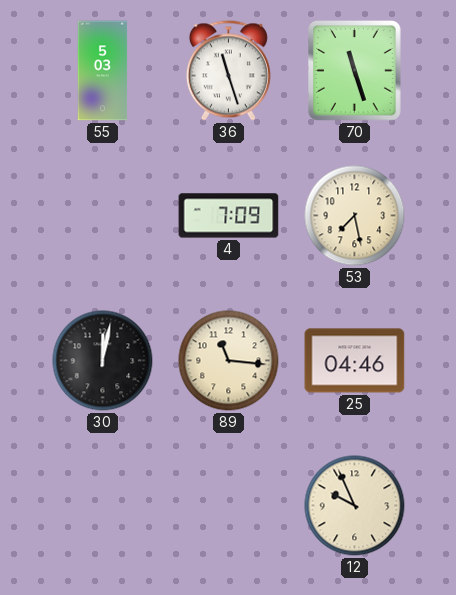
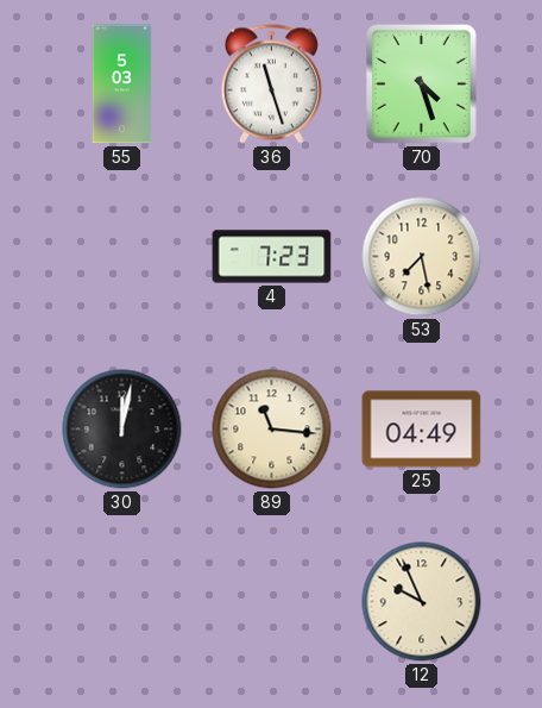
70: 11:27 -> 4:27 (422, 84)
4: 7:09 -> 7:23 (272, 257)
25: 04:46 -> 04:49 (422, 430)
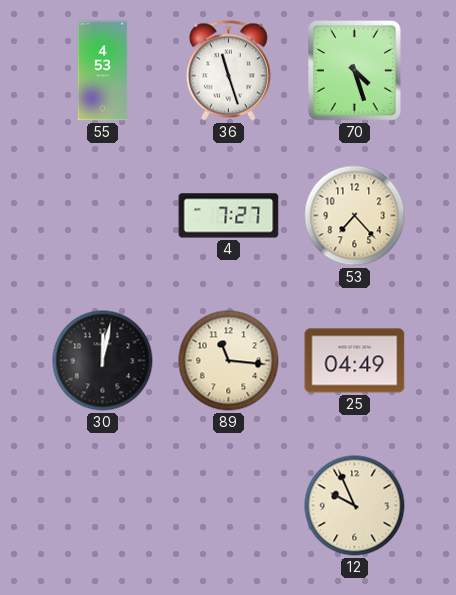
55: 5:03 -> 4:53 (103, 71)
4: 7:23 -> 7:27 (229, 216)
53: 7:28 -> 7:23 (355, 216)
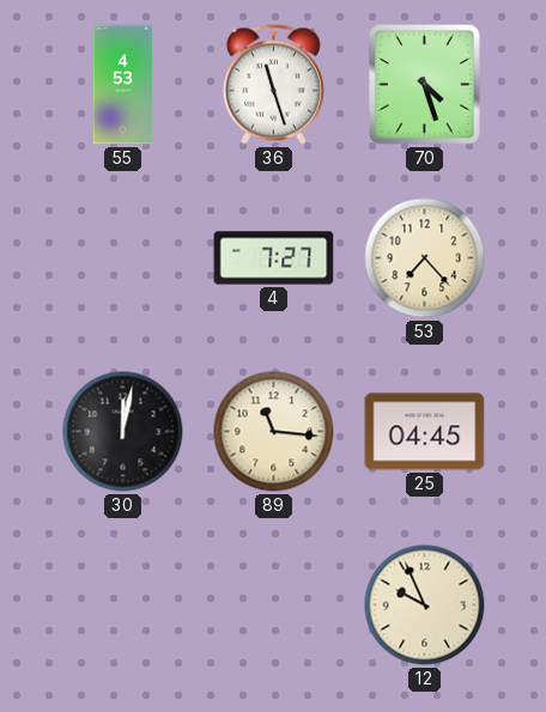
25: 04:49 -> 04:45 (425, 432)
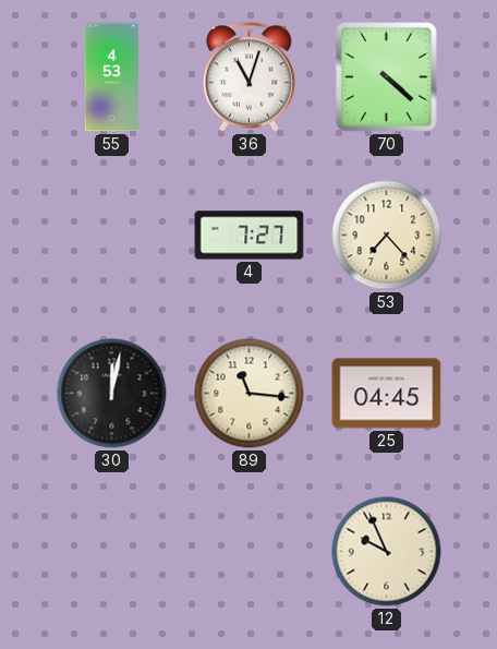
36: 11:27 -> 11:03 (248, 77)
70: 4:27 -> 4:22 (387, 77)
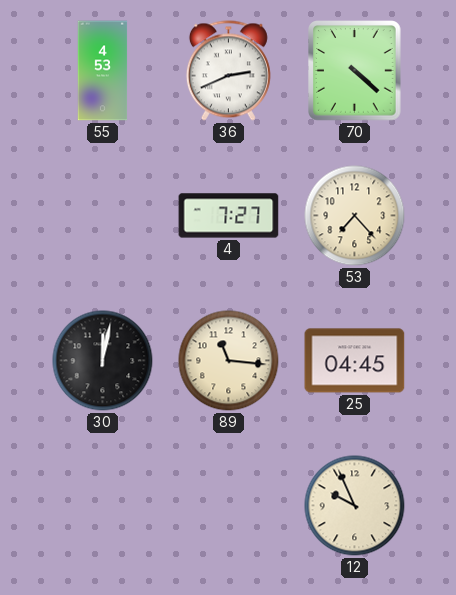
36: 11:03 -> 2:41 (228, 71)
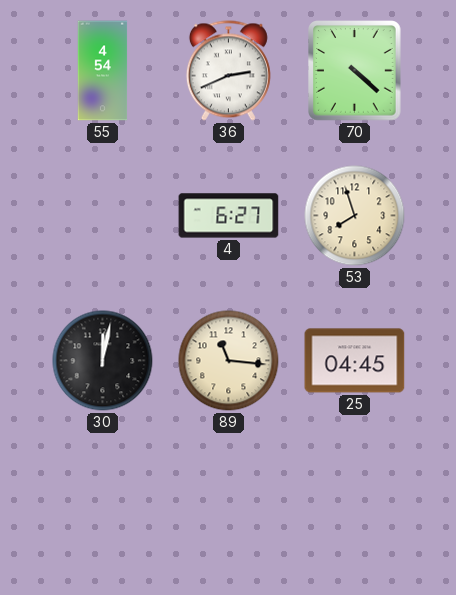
55: 4:53 -> 4:54 (103, 71)
4: 7:27 -> 6:27 (229, 216)
53: 7:23 -> 7:57 (355, 216)
12: 9:56 -> none (355, 506)
